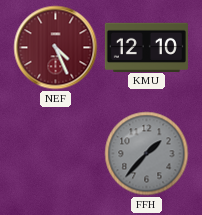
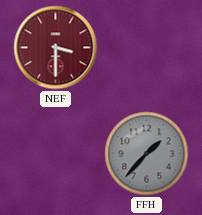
NEF: 4:26 -> 3:30 (56, 48)
KMU: 12:10 -> none (146, 47)
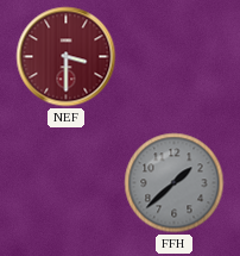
FFH: 1:37 -> 1:38 (175, 183)
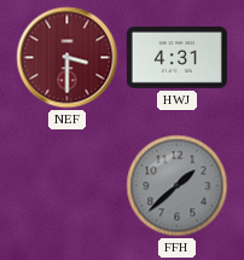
HWJ: none -> 4:31 (176, 57)
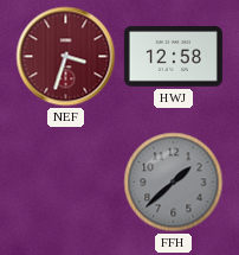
NEF: 3:30 -> 3:33 (66, 57)
HWJ: 4:31 -> 12:58 (173, 56)
